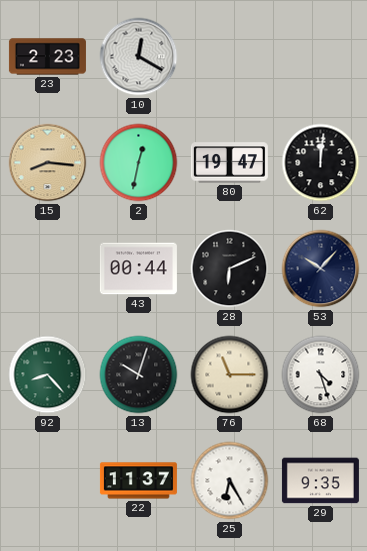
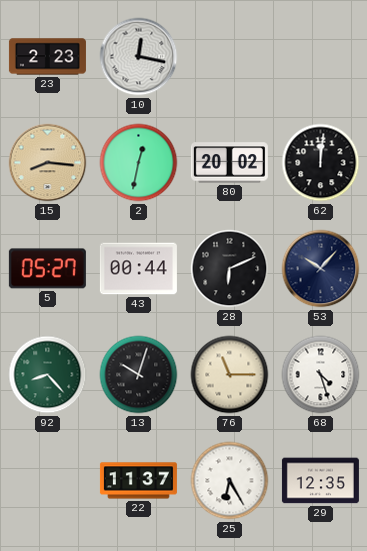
10: 12:20 -> 12:17 (139, 57)
80: 19:47 -> 20:02 (229, 163)
5: none -> 05:27 (47, 269)
29: 9:35 -> 12:35 (320, 481)
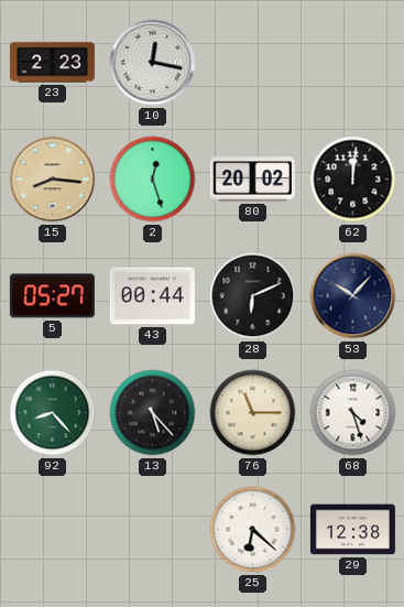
2: 12:32 -> 12:27 (153, 180)
13: 10:03 -> 5:23 (153, 413)
22: 11:37 -> none (138, 481)
25: 6:25 -> 6:22 (253, 530)
29: 12:35 -> 12:38 (352, 530)
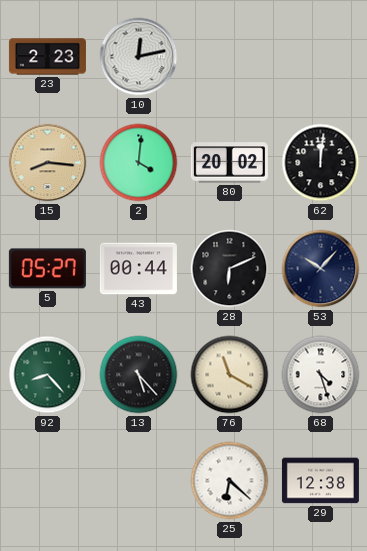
10: 12:17 -> 12:13 (139, 57)
2: 12:27 -> 4:01 (139, 163)
76: 11:15 -> 11:20 (230, 375)
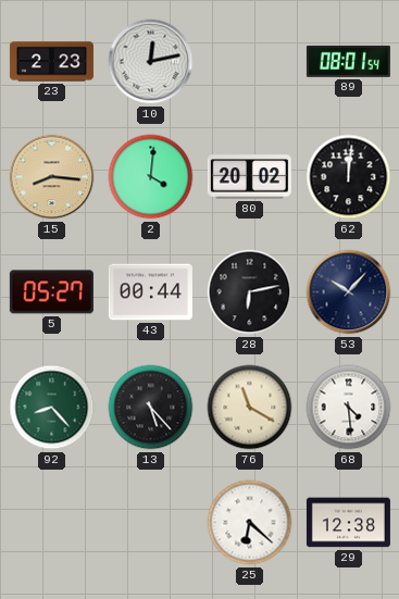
89: none -> 08:01 (348, 61)
28: 6:11 -> 6:13 (250, 292)
68: 4:27 -> 4:29 (349, 408)
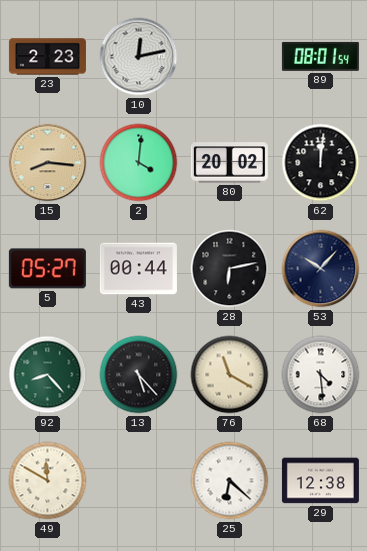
49: none -> 11:50 (48, 481)
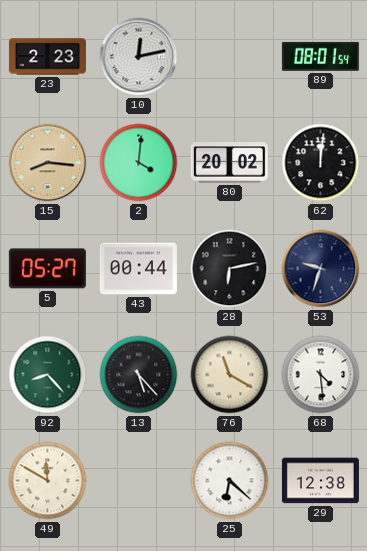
53: 10:07 -> 9:33 (321, 269)
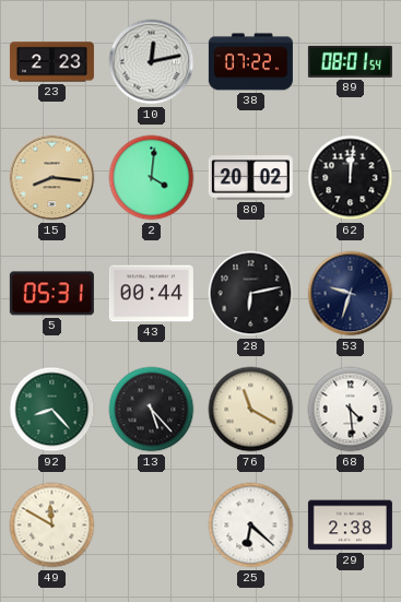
38: none -> 07:22 (250, 62)
5: 05:27 -> 05:31 (51, 294)
29: 12:38 -> 2:38 (350, 526)
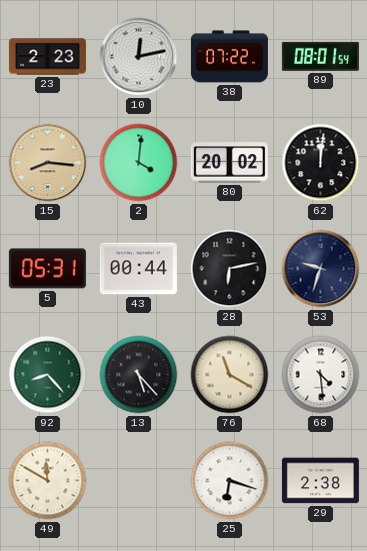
25: 6:22 -> 6:18 (230, 481)
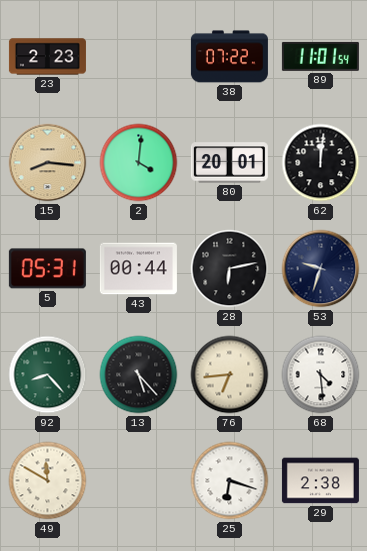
10: 12:13 -> none (139, 57)
89: 08:01 -> 11:01 (320, 56)
80: 20:02 -> 20:01 (229, 163)
76: 11:20 -> 6:44 (230, 375)
